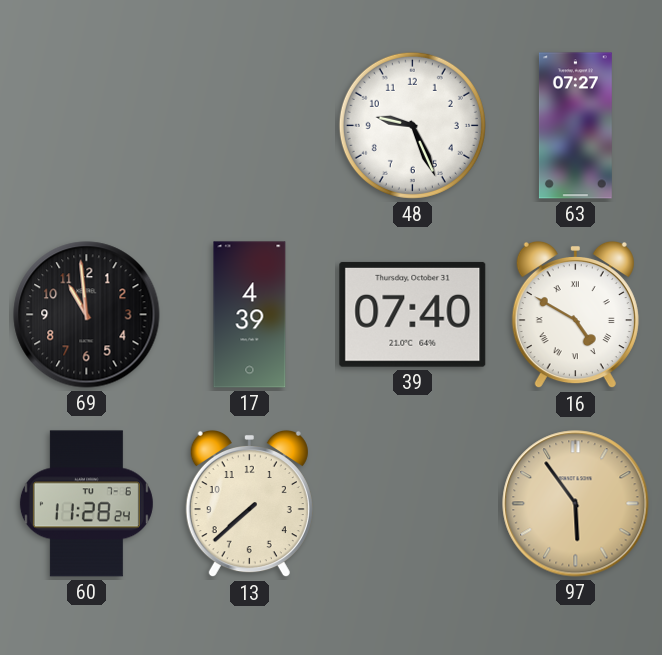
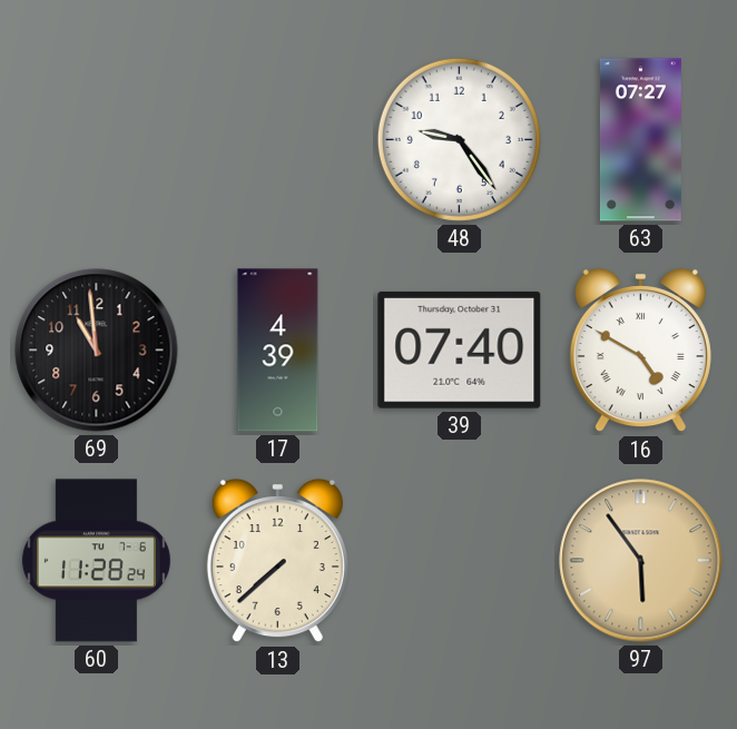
48: 9:26 -> 9:24 (459, 139)
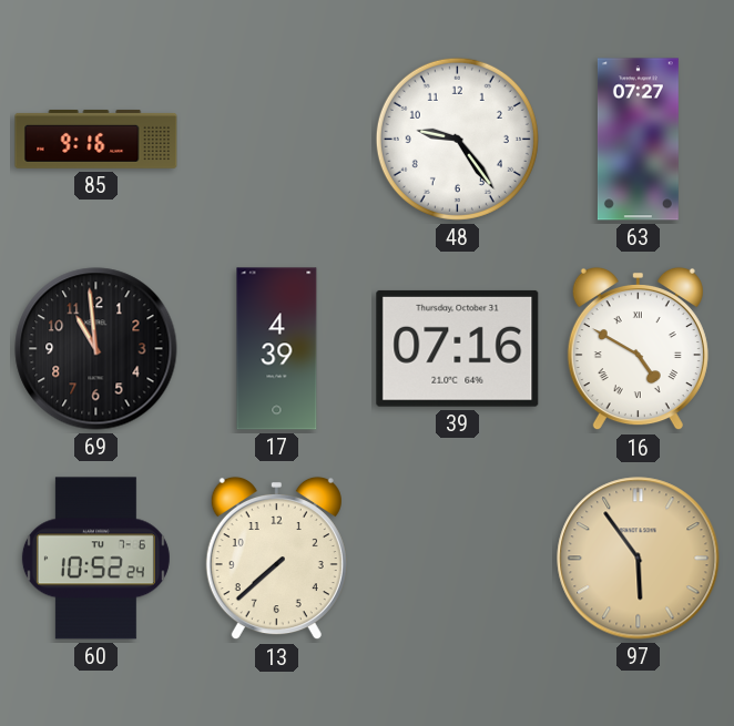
85: none -> 9:16 (96, 139)
39: 07:40 -> 07:16 (458, 348)
60: 11:28 -> 10:52 (95, 559)
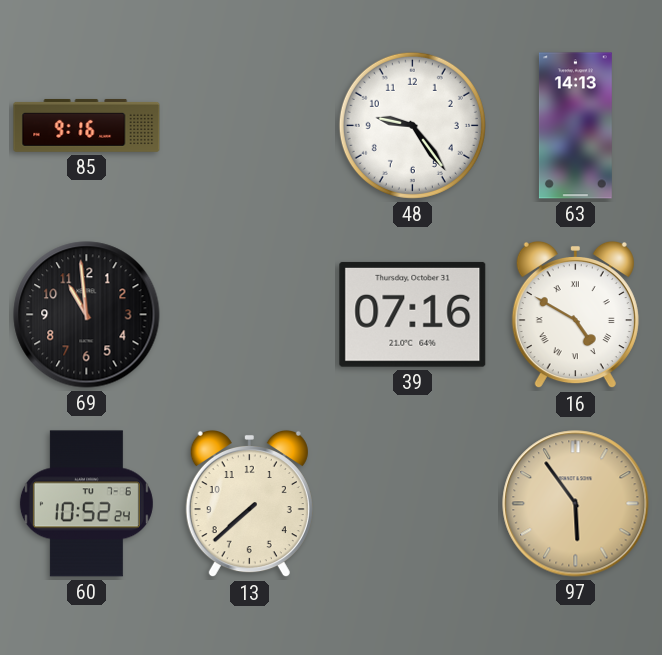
63: 07:27 -> 14:13 (575, 126)
17: 4:39 -> none (277, 349)
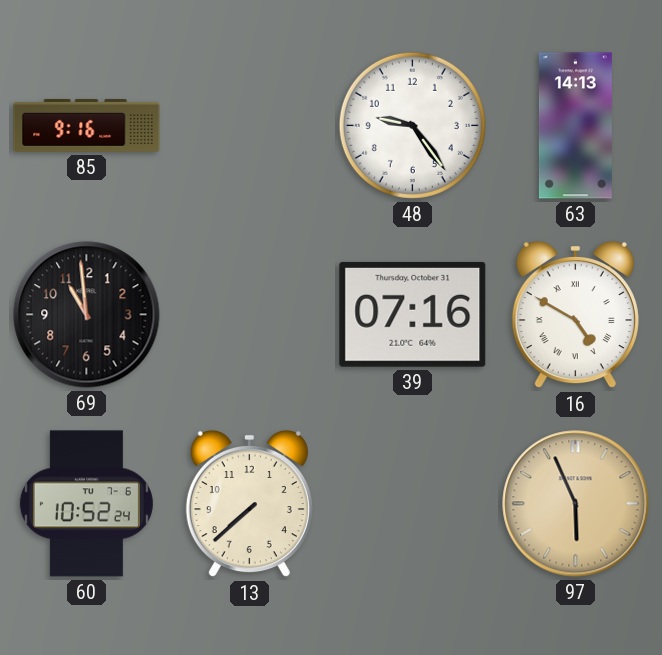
97: 5:54 -> 5:56 (576, 504)
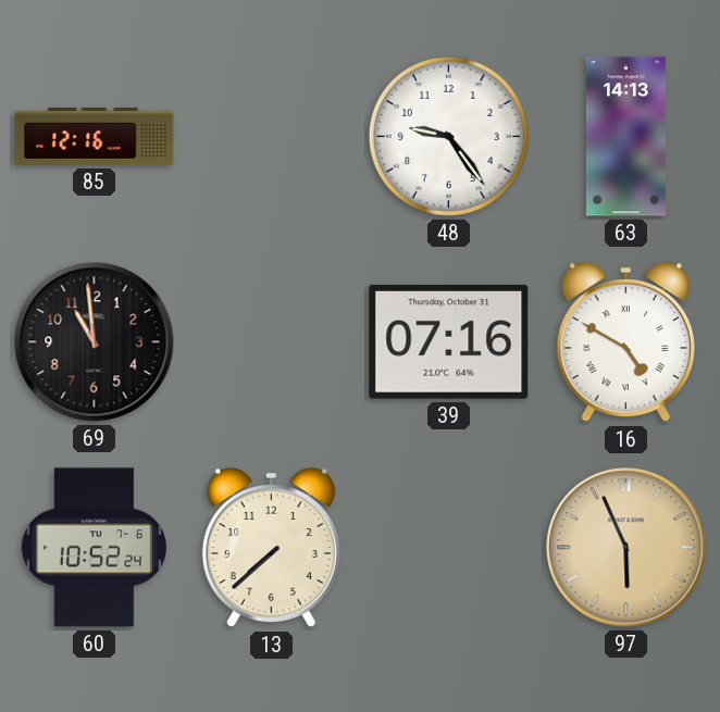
85: 9:16 -> 12:16 (95, 136)
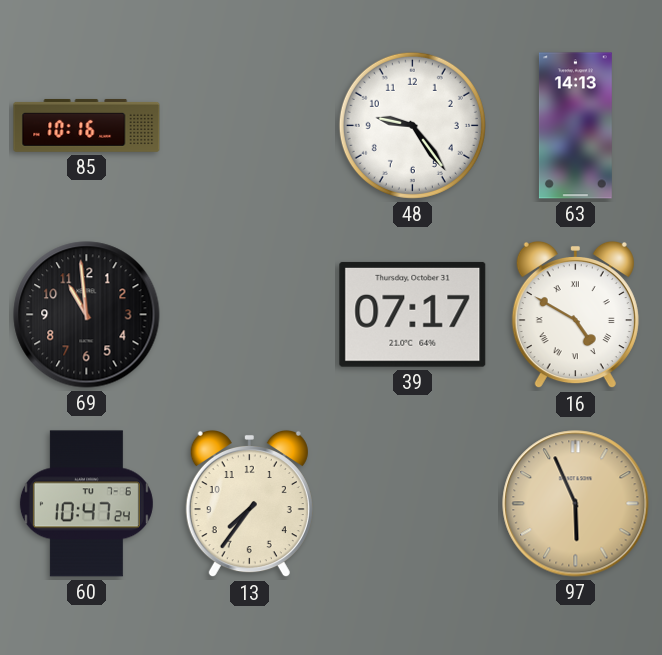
85: 12:16 -> 10:16 (87, 125)
39: 07:16 -> 07:17 (413, 314)
60: 10:52 -> 10:47 (86, 504)
13: 7:38 -> 7:36 (249, 504)
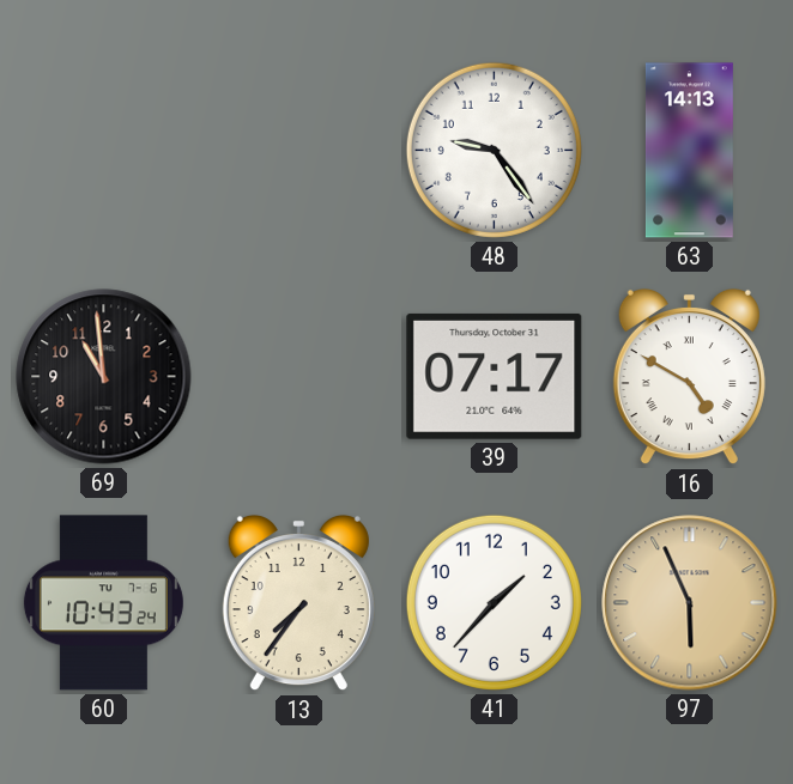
85: 10:16 -> none (87, 125)
60: 10:47 -> 10:43 (103, 603)
41: none -> 1:37 (494, 602)
